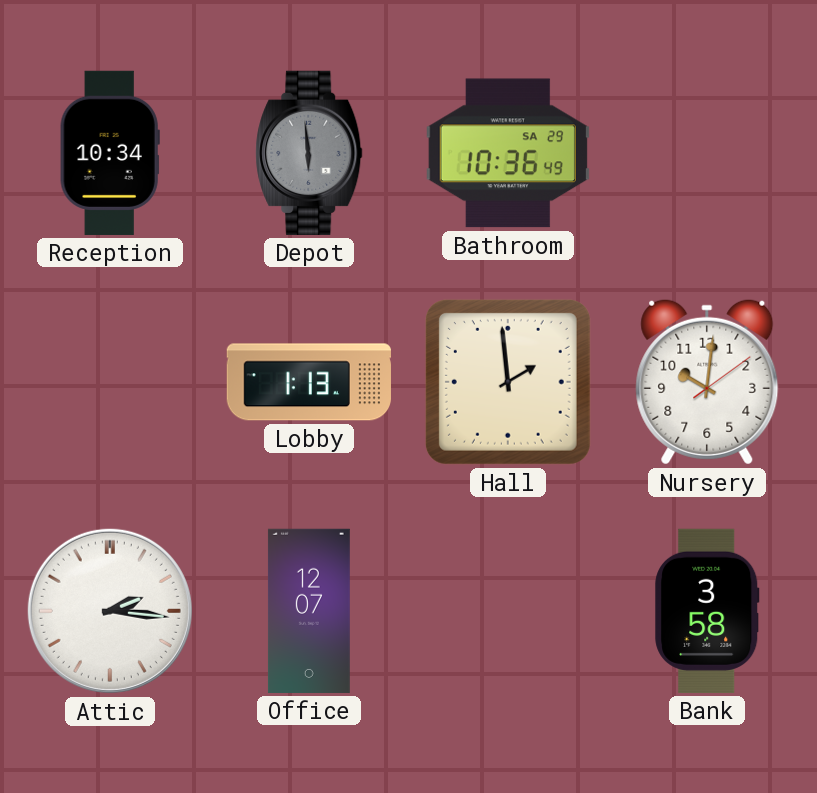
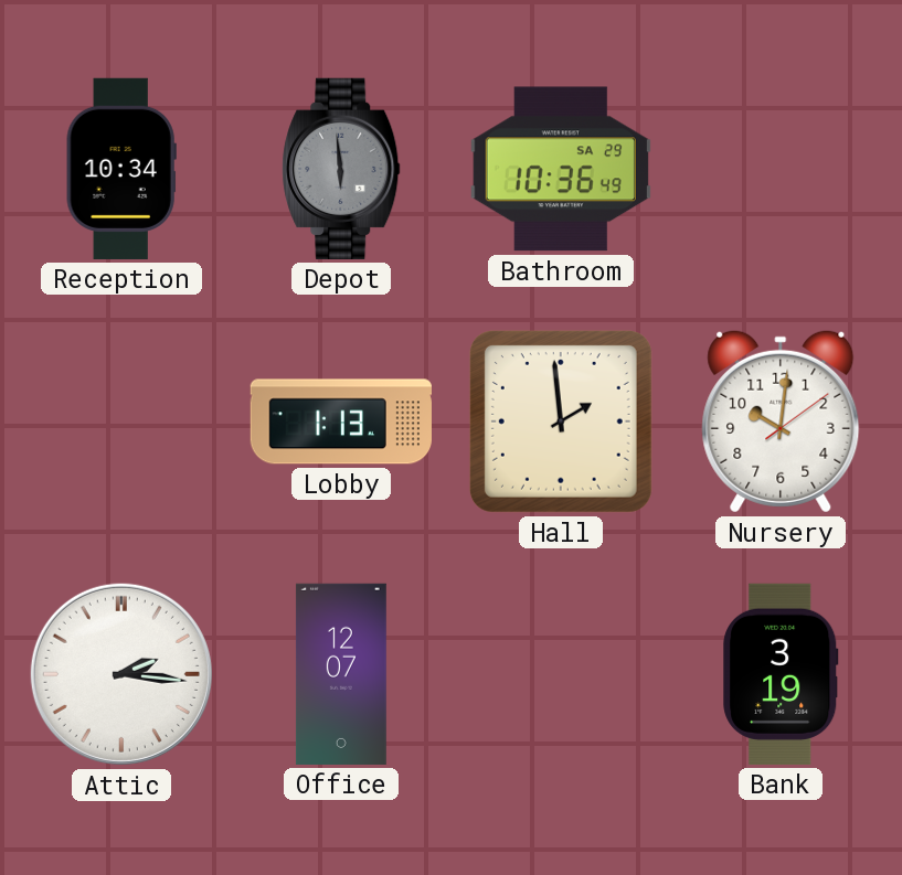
Bank: 3:58 -> 3:19 (781, 674)
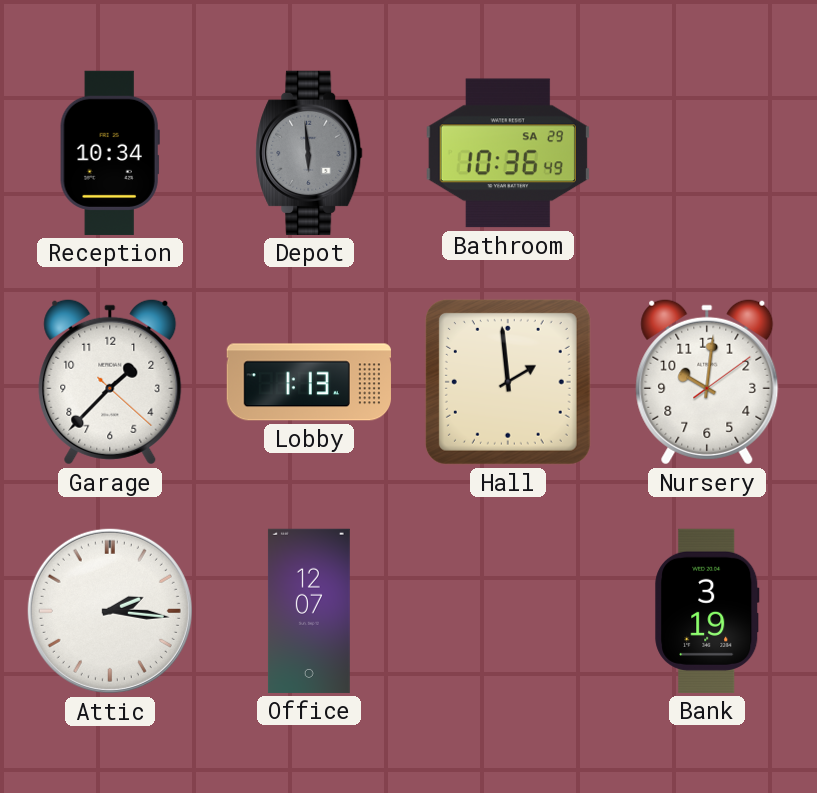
Garage: none -> 1:37 (110, 382)
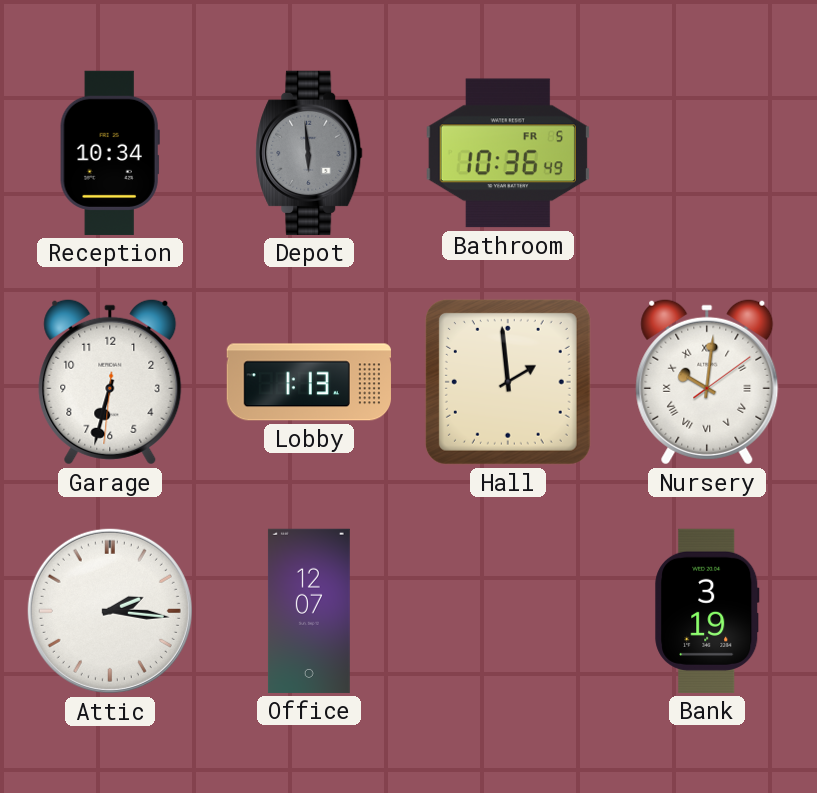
Bathroom date: SA 29 -> FR 5 (508, 153)
Garage: 1:37 -> 6:32 (110, 382)
Nursery numerals: Arabic -> Roman (707, 382)
